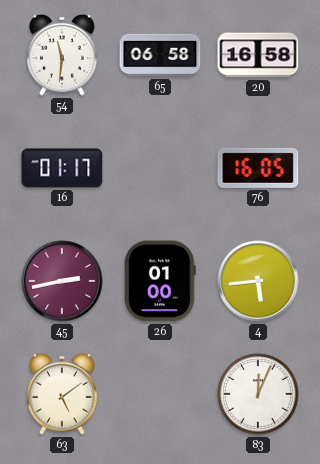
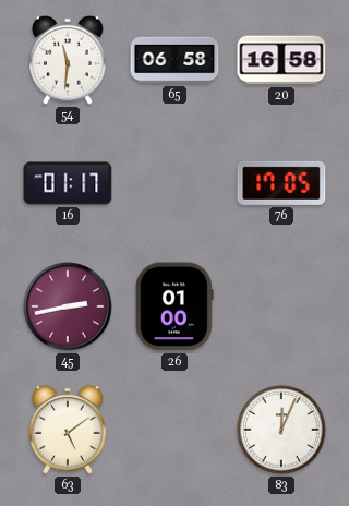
76: 16:05 -> 17:05 (281, 183)
4: 5:44 -> none (258, 281)
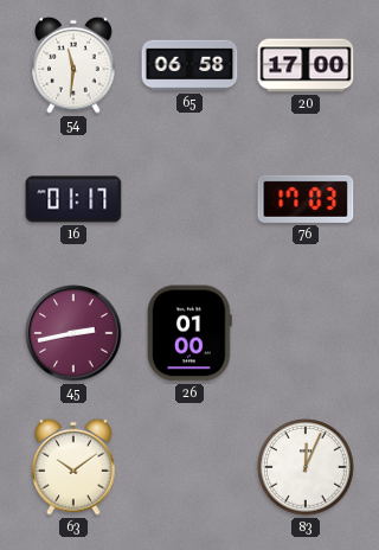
20: 16:58 -> 17:00 (306, 65)
76: 17:05 -> 17:03 (306, 199)
63: 5:09 -> 10:09 (75, 467)
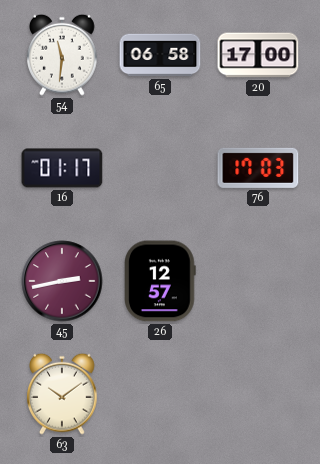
26: 01:00 -> 12:57 (160, 281)
83: 12:04 -> none (306, 467)
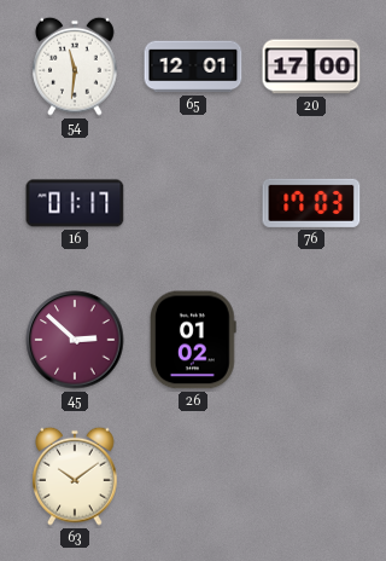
65: 06:58 -> 12:01 (193, 66)
45: 2:43 -> 2:52 (75, 340)
26: 12:57 -> 01:02 (193, 340)
